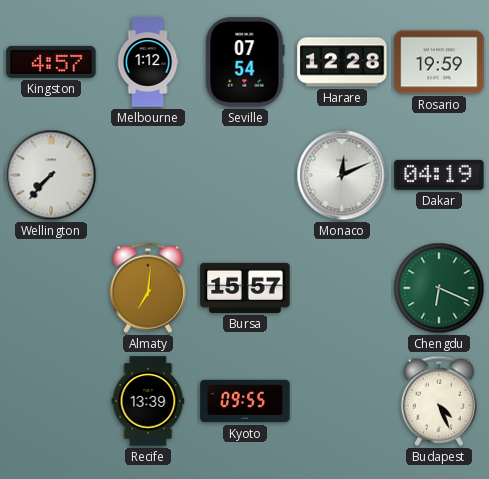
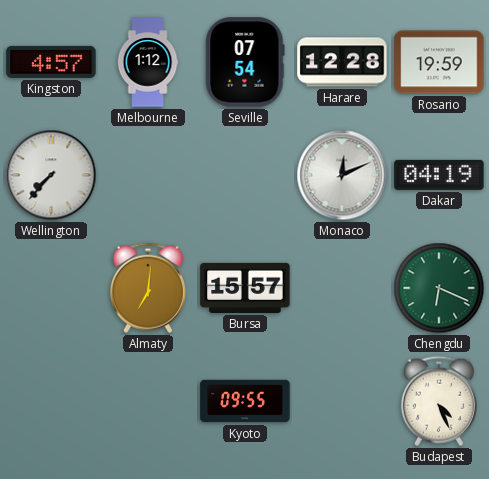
Recife: 13:39 -> none (148, 401)
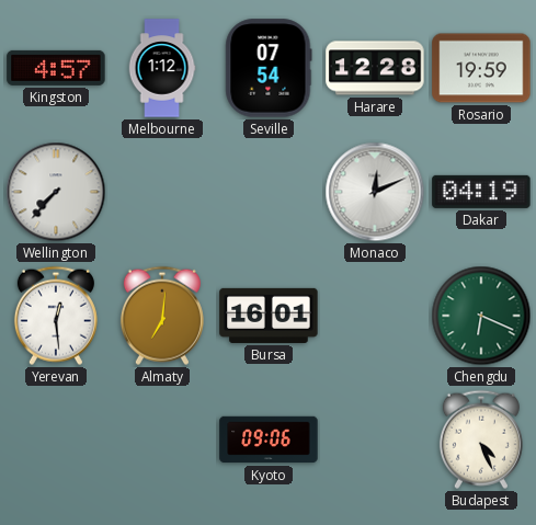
Yerevan: none -> 12:29 (56, 316)
Bursa: 15:57 -> 16:01 (269, 316)
Kyoto: 09:55 -> 09:06 (269, 440)
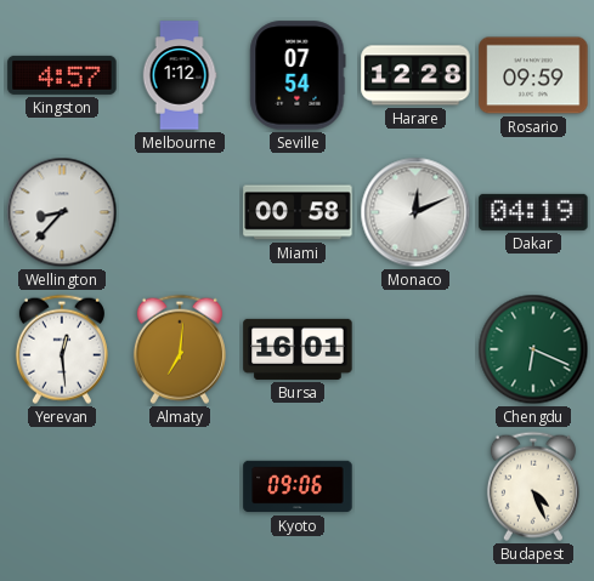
Rosario: 19:59 -> 09:59 (533, 75)
Wellington: 7:37 -> 8:37 (62, 212)
Miami: none -> 00:58 (298, 212)
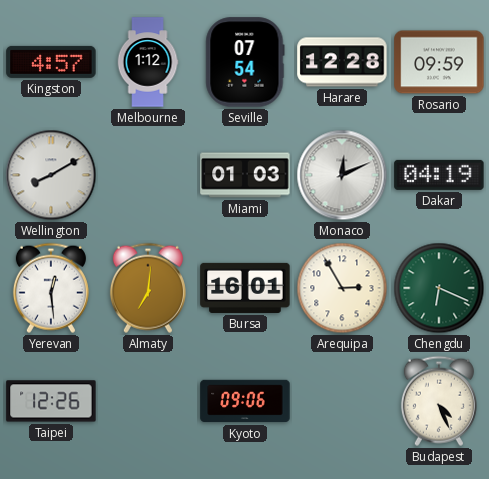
Wellington: 8:37 -> 8:10 (51, 175)
Miami: 00:58 -> 01:03 (245, 175)
Arequipa: none -> 2:55 (342, 288)
Taipei: none -> 12:26 (51, 401)
